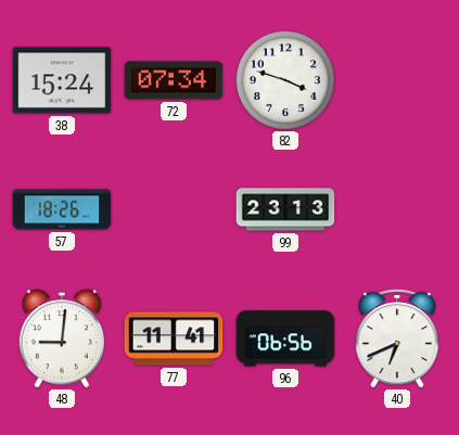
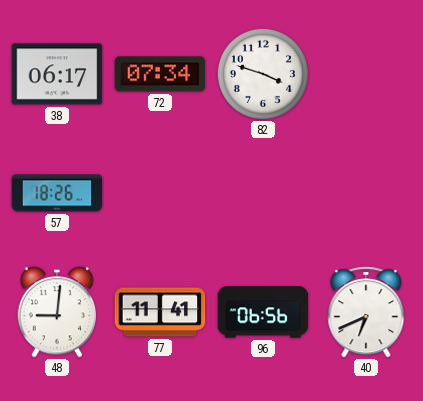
38: 15:24 -> 06:17 (57, 74)
99: 23:13 -> none (285, 209)
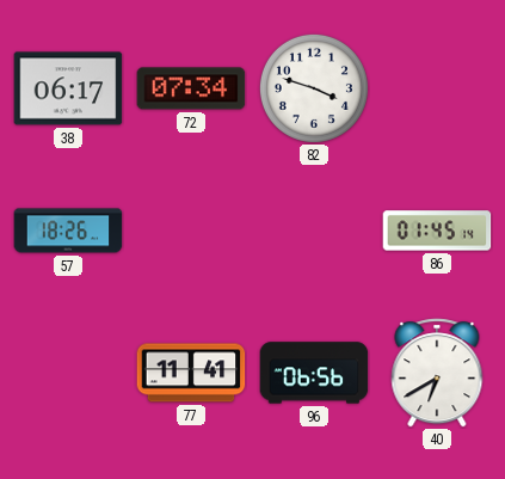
86: none -> 01:45 (437, 231)
48: 9:01 -> none (56, 312)
40: 6:41 -> 6:40 (437, 373)
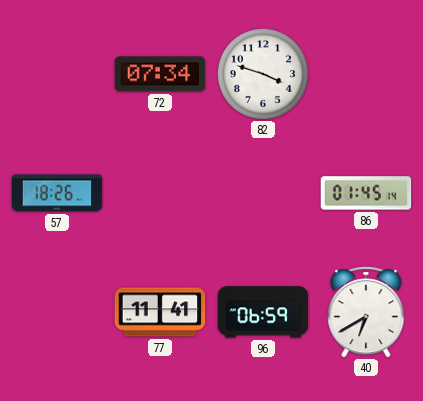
38: 06:17 -> none (68, 88)
96: 06:56 -> 06:59 (263, 312)
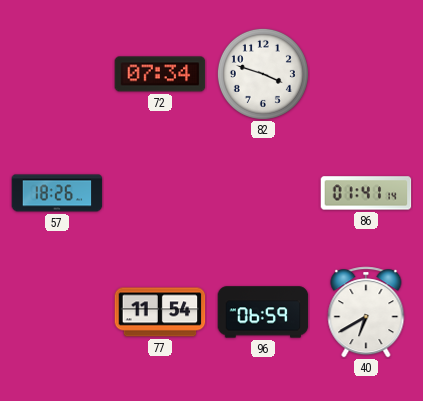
86: 01:45 -> 01:41 (366, 193)
77: 11:41 -> 11:54 (160, 312)
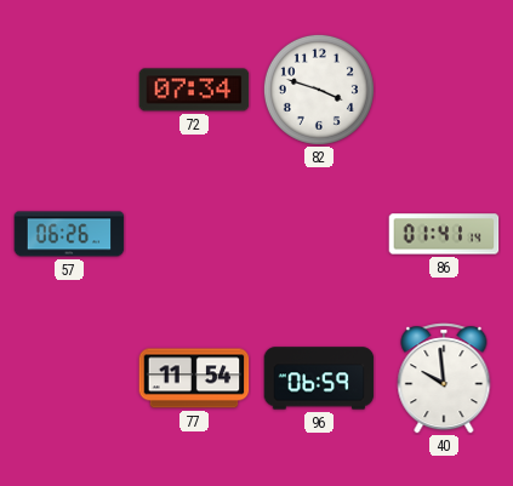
57: 18:26 -> 06:26 (69, 234)
40: 6:40 -> 9:59 (444, 378)
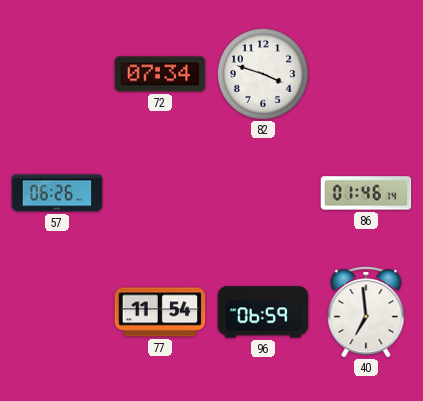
86: 01:41 -> 01:46 (366, 193)
40: 9:59 -> 6:59 (366, 312)
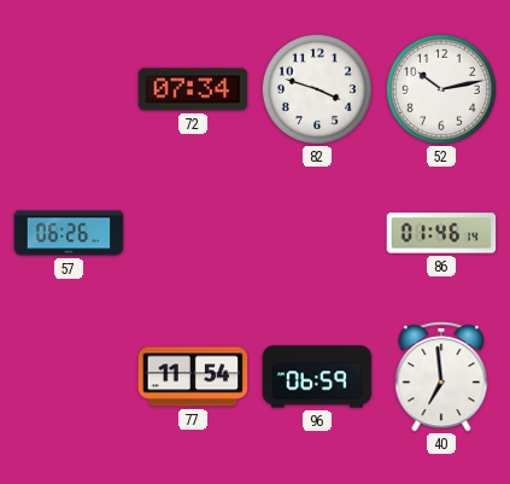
52: none -> 10:13 (441, 89)
